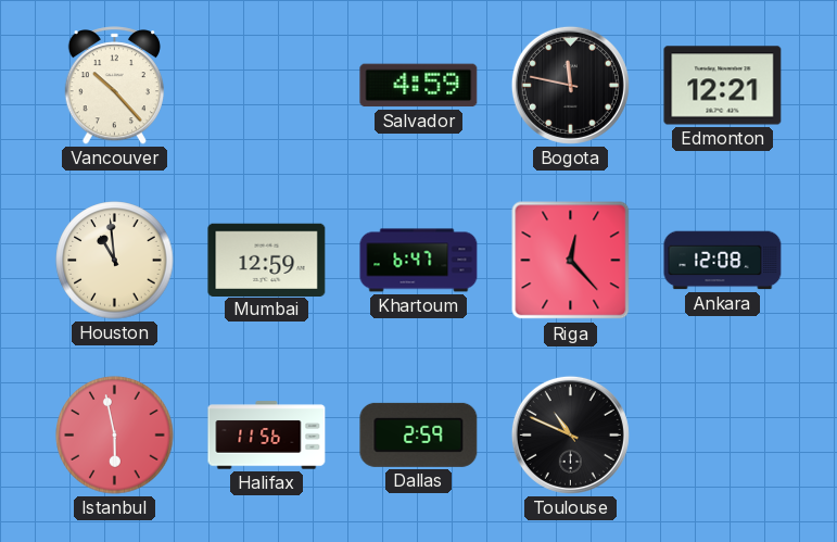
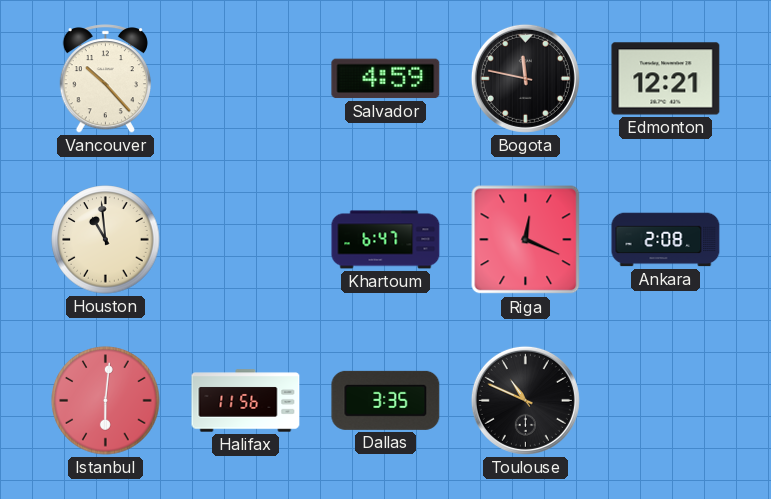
Mumbai: 12:59 -> none (267, 260)
Riga: 12:23 -> 12:19 (526, 240)
Ankara: 12:08 -> 2:08 (666, 240)
Istanbul: 5:58 -> 6:01 (106, 401)
Dallas: 2:59 -> 3:35 (386, 400)
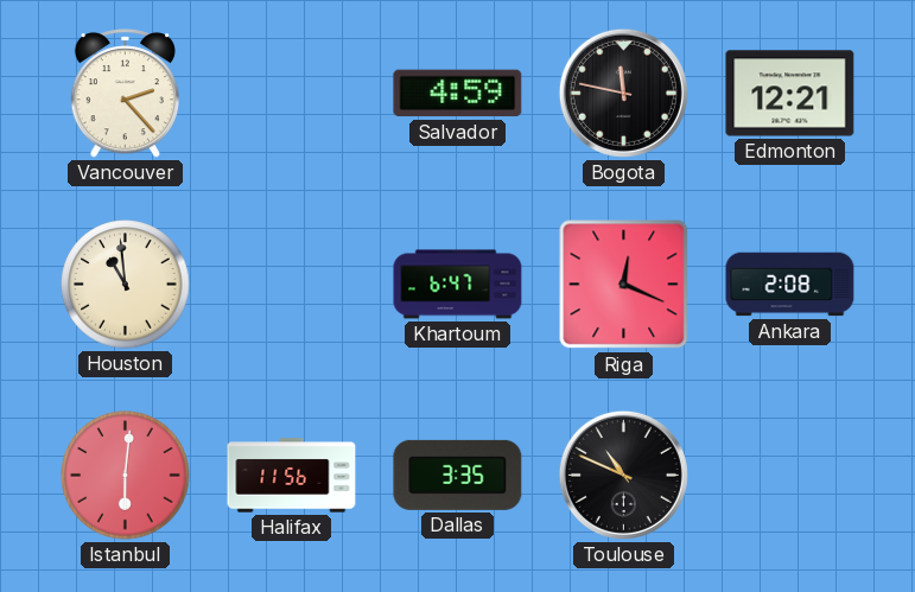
Vancouver: 10:23 -> 2:23 (125, 94)
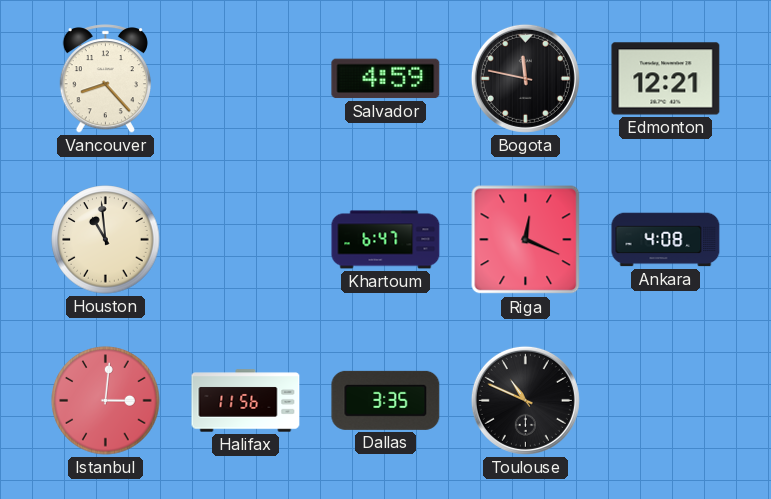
Vancouver: 2:23 -> 8:23 (105, 79)
Ankara: 2:08 -> 4:08 (666, 240)
Istanbul: 6:01 -> 3:01 (106, 401)
